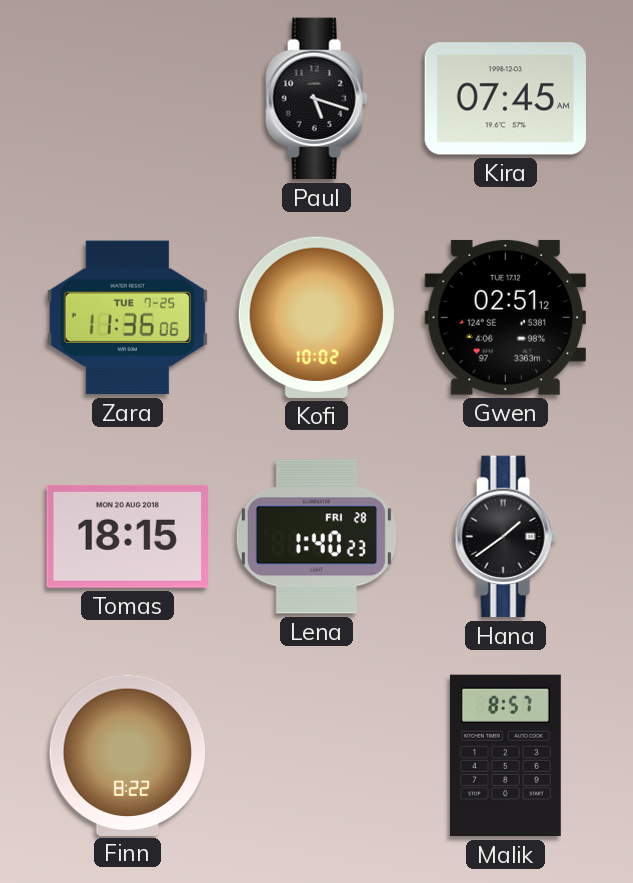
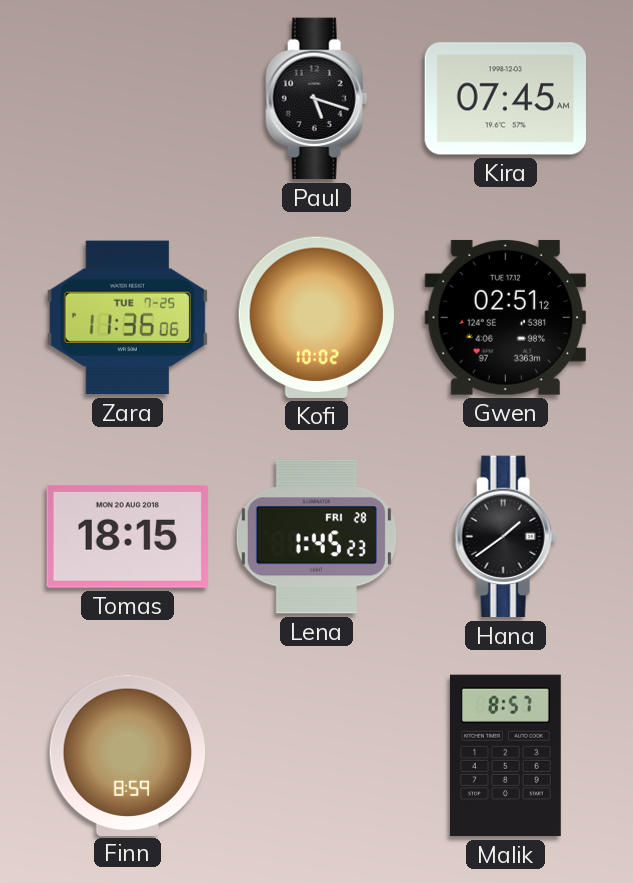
Lena: 1:40 -> 1:45 (316, 537)
Finn: 8:22 -> 8:59 (128, 755)
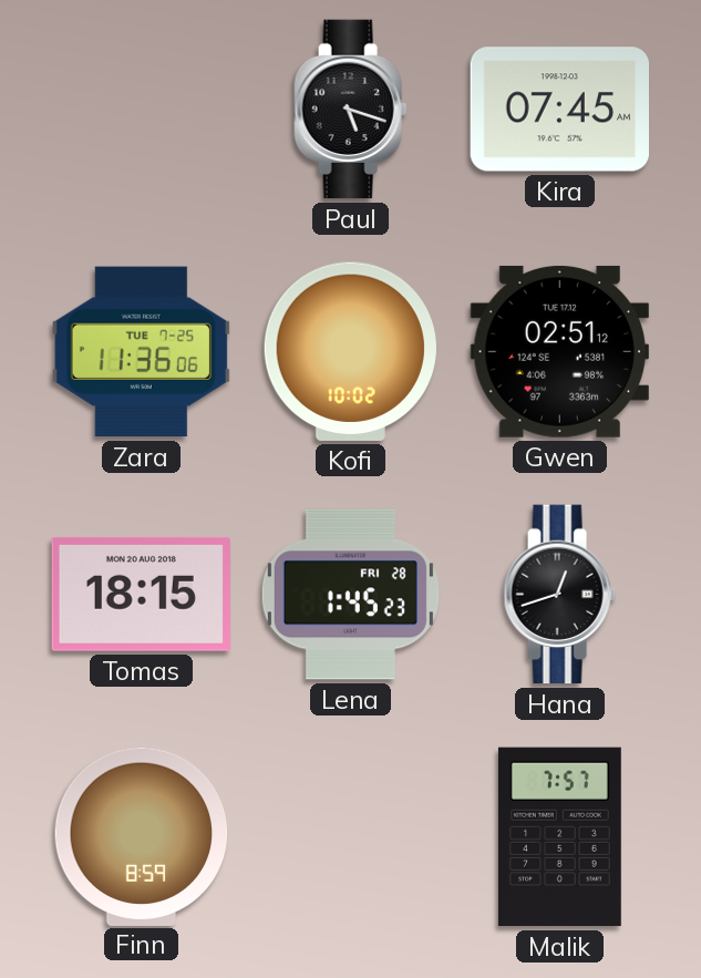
Hana: 1:39 -> 12:42 (560, 595)
Malik: 8:57 -> 7:57 (559, 837)
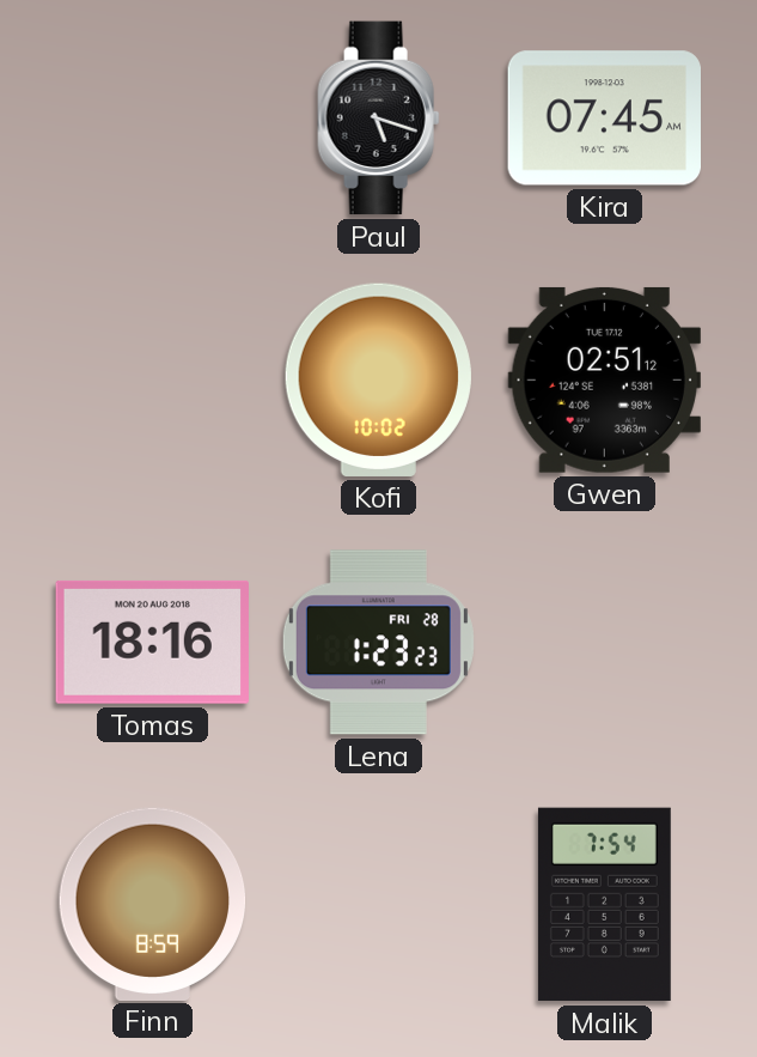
Zara: 11:36 -> none (141, 352)
Tomas: 18:15 -> 18:16 (152, 642)
Lena: 1:45 -> 1:23 (378, 643)
Hana: 12:42 -> none (560, 595)
Malik: 7:57 -> 7:54 (604, 905)
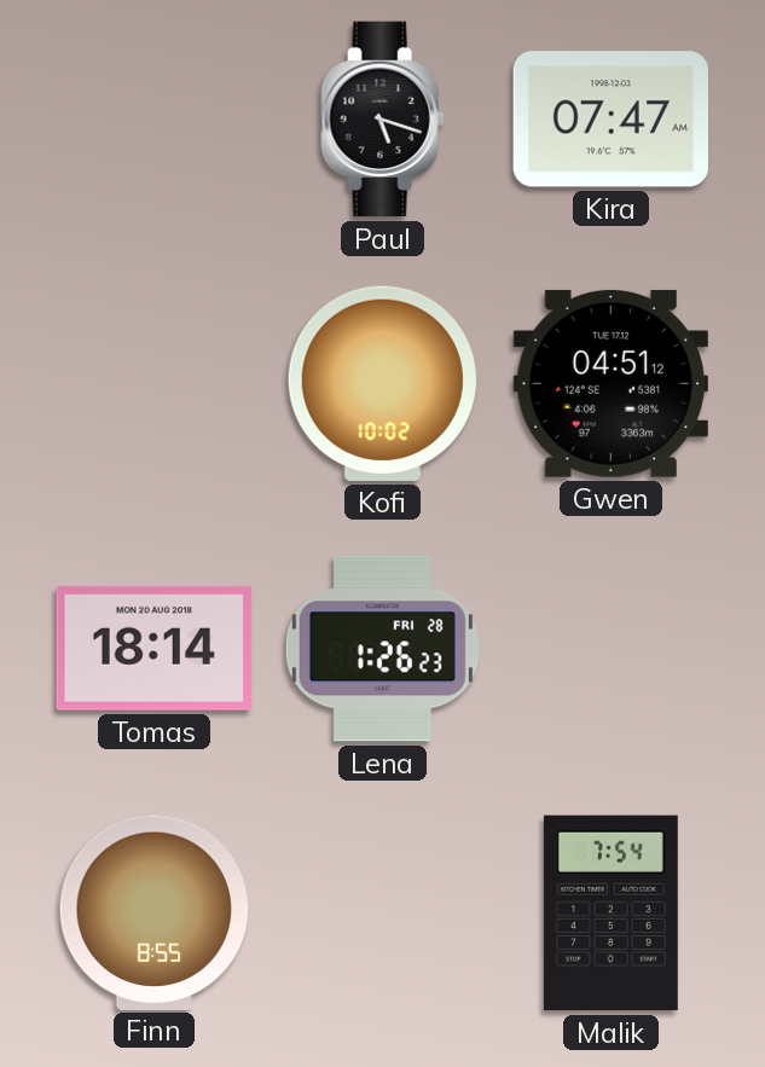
Kira: 07:45 -> 07:47 (610, 120)
Gwen: 02:51 -> 04:51 (610, 383)
Tomas: 18:16 -> 18:14 (153, 648)
Lena: 1:23 -> 1:26 (382, 649)
Finn: 8:59 -> 8:55 (155, 912)
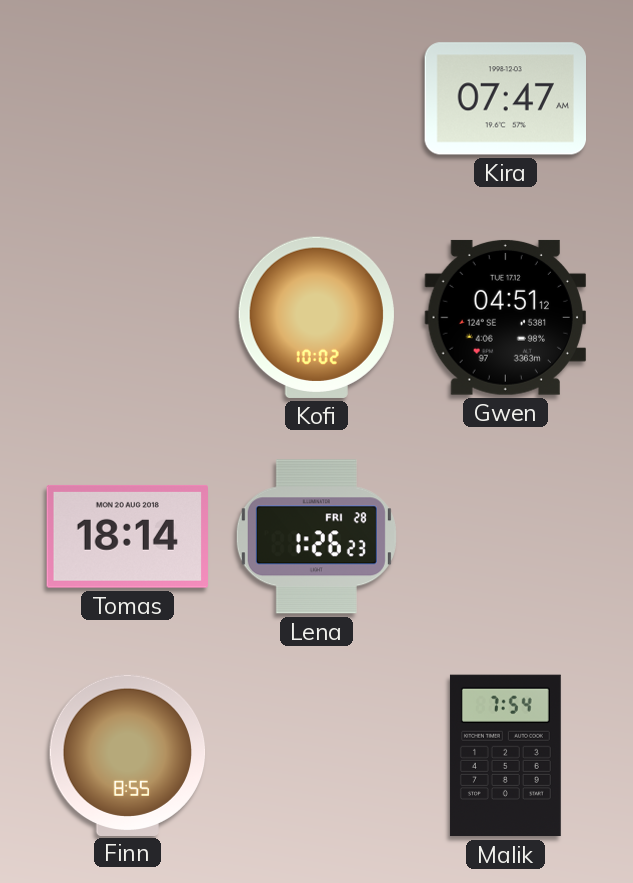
Paul: 5:18 -> none (383, 120)
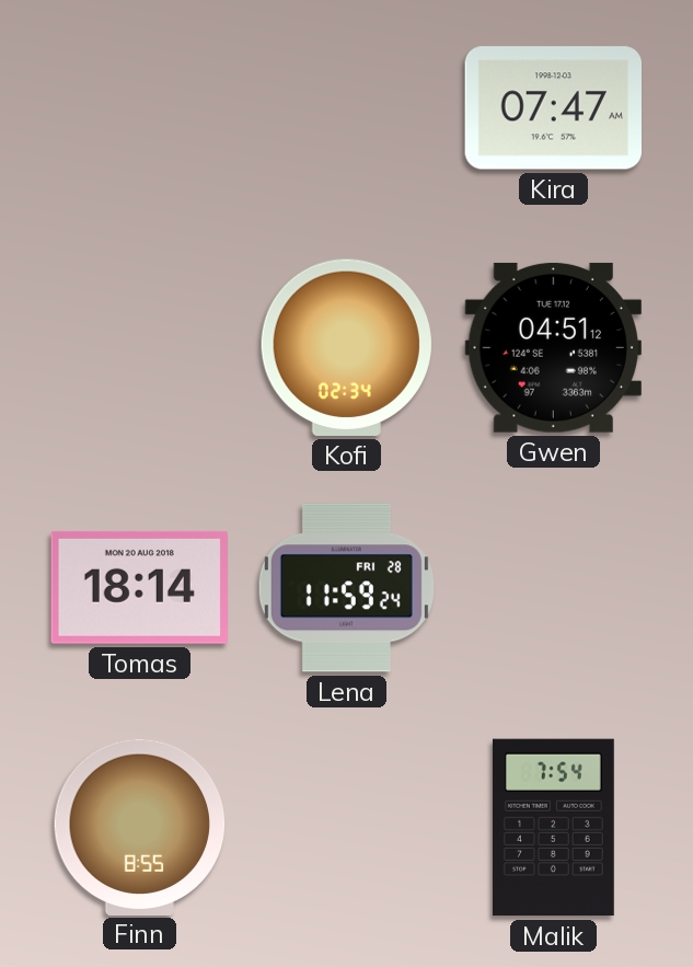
Kofi: 10:02 -> 02:34 (346, 347)
Lena: 1:26 -> 11:59 (346, 588)
